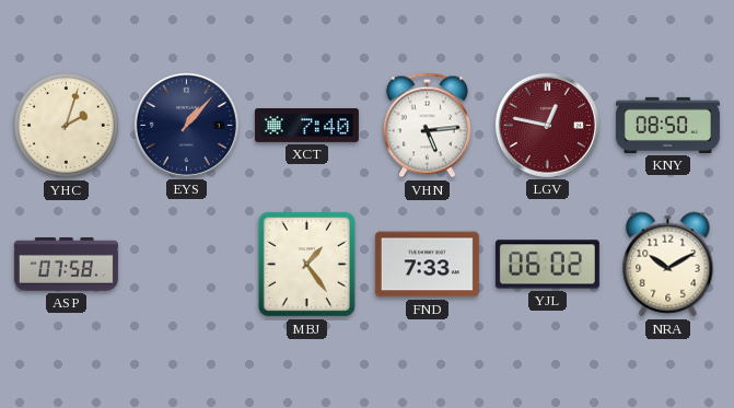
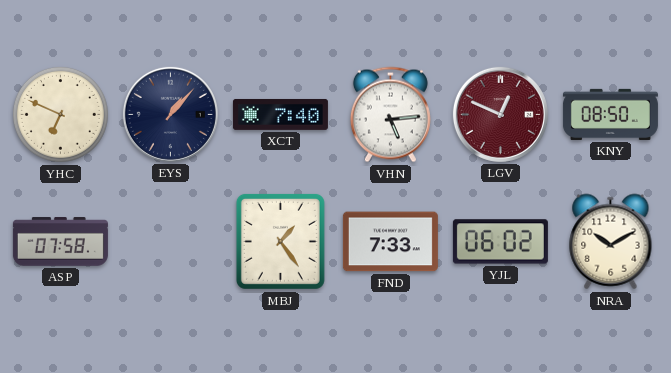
YHC: 2:03 -> 6:49 (60, 114)
LGV: 12:47 -> 12:49 (500, 114)
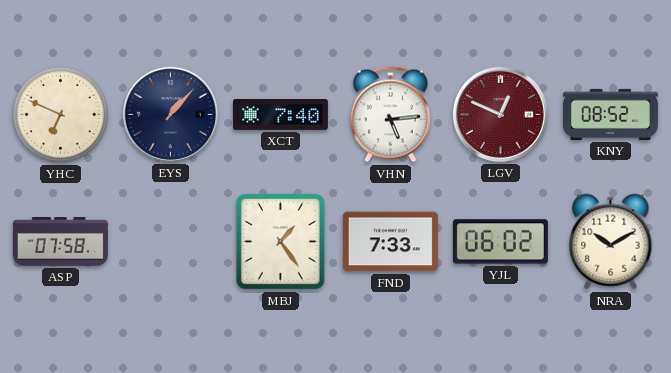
KNY: 08:50 -> 08:52 (610, 114)
